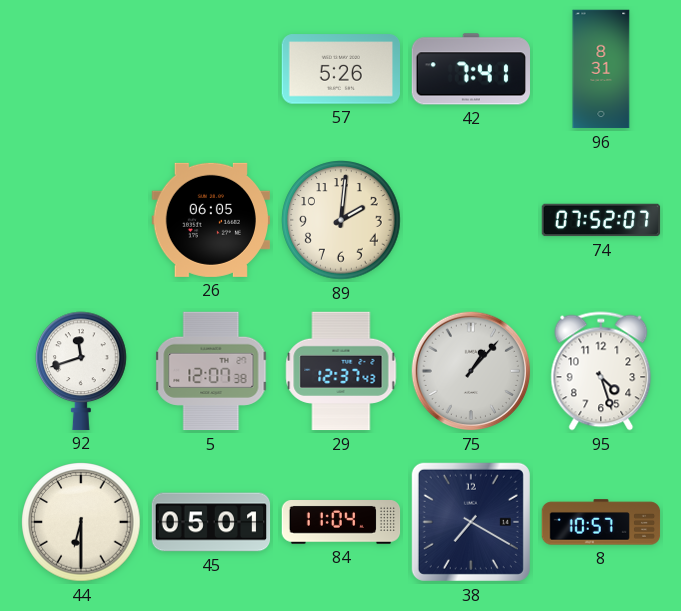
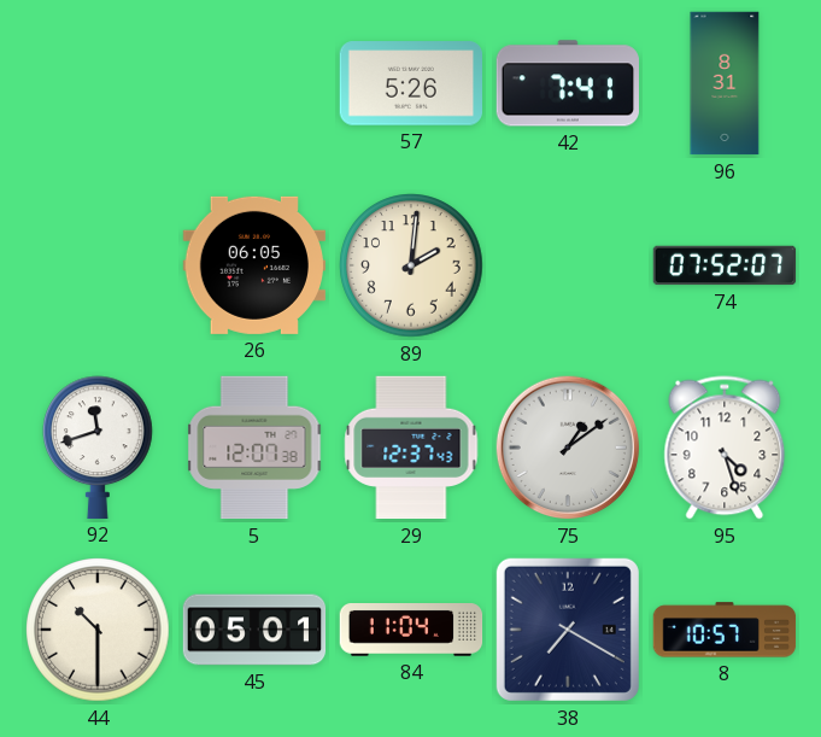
75: 1:07 -> 1:09 (568, 448)
44: 6:30 -> 10:30 (98, 630)
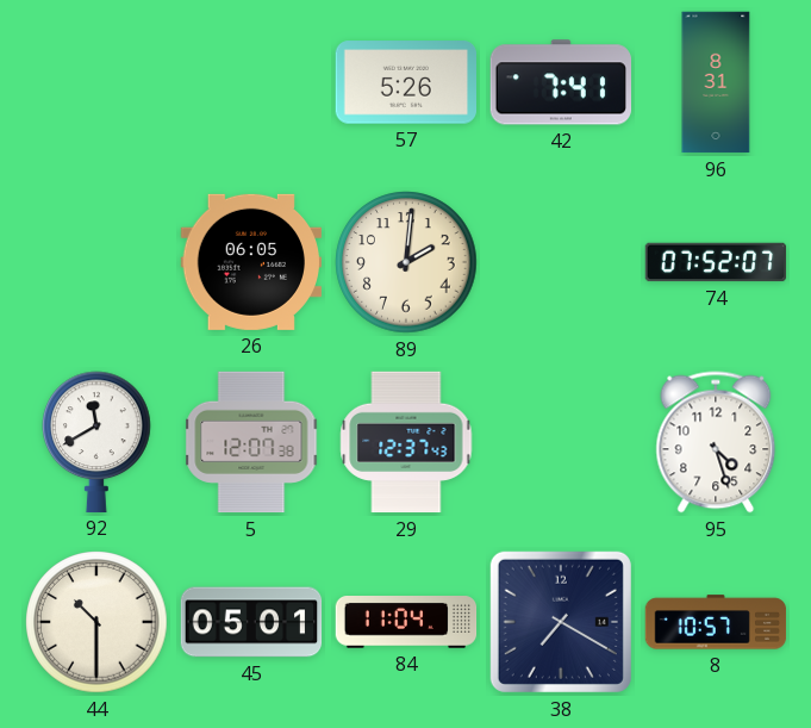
92: 11:42 -> 11:40 (98, 442)
75: 1:09 -> none (568, 448)
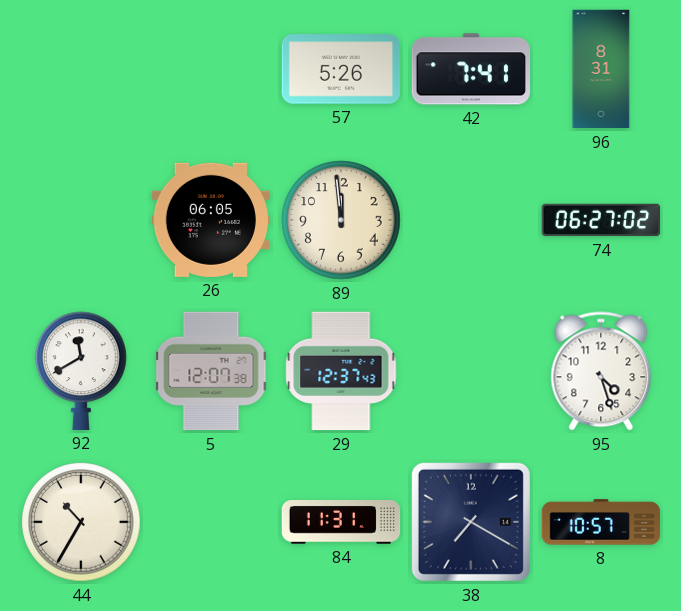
89: 2:01 -> 11:59 (341, 220)
74: 07:52 -> 06:27 (601, 220)
44: 10:30 -> 10:35 (81, 522)
45: 05:01 -> none (251, 622)
84: 11:04 -> 11:31 (341, 523)
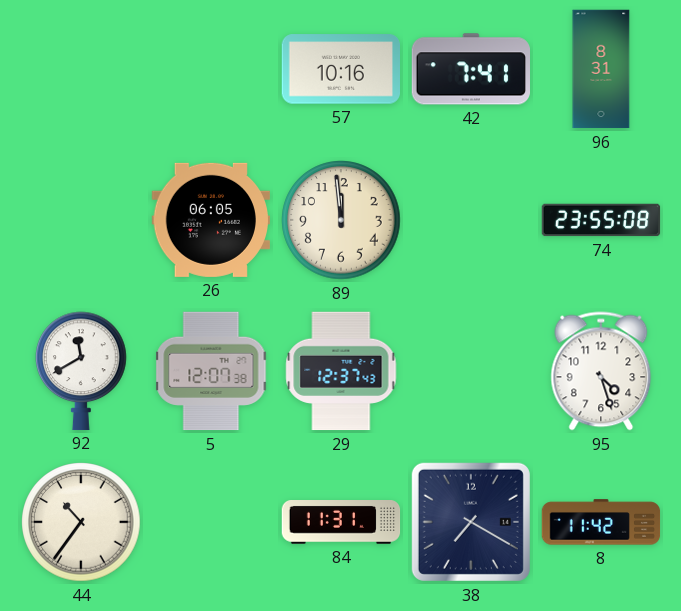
57: 5:26 -> 10:16 (340, 69)
74: 06:27 -> 23:55 (601, 220)
44: 10:35 -> 10:36 (81, 522)
8: 10:57 -> 11:42 (601, 522)
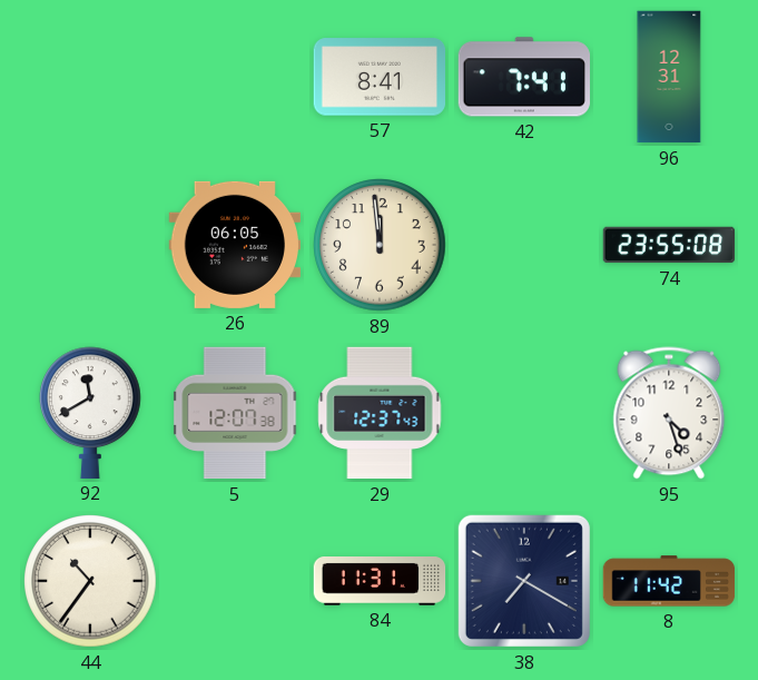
57: 10:16 -> 8:41 (378, 77)
96: 8:31 -> 12:31 (669, 77)
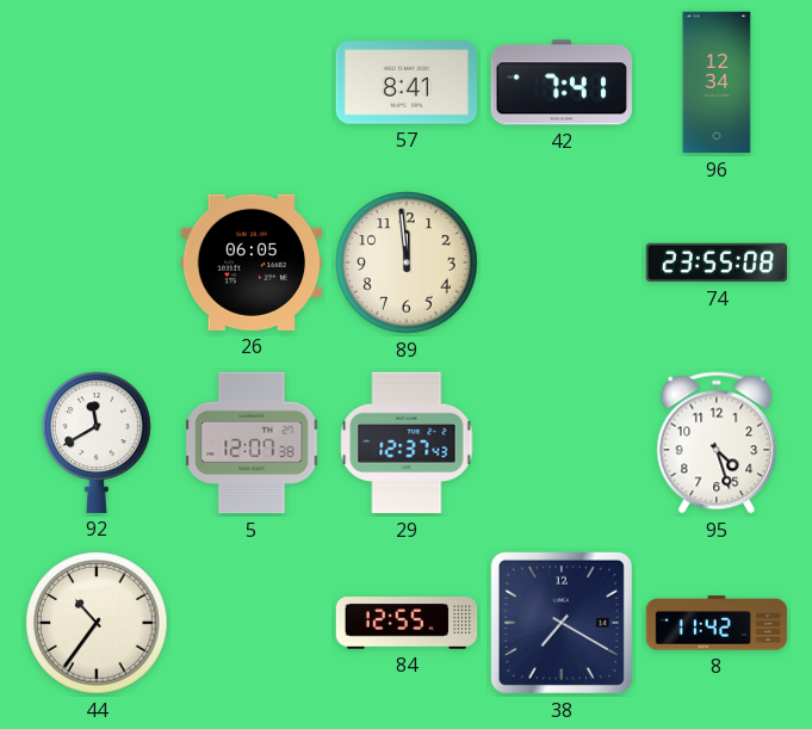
96: 12:31 -> 12:34 (717, 82)
84: 11:31 -> 12:55 (407, 624)
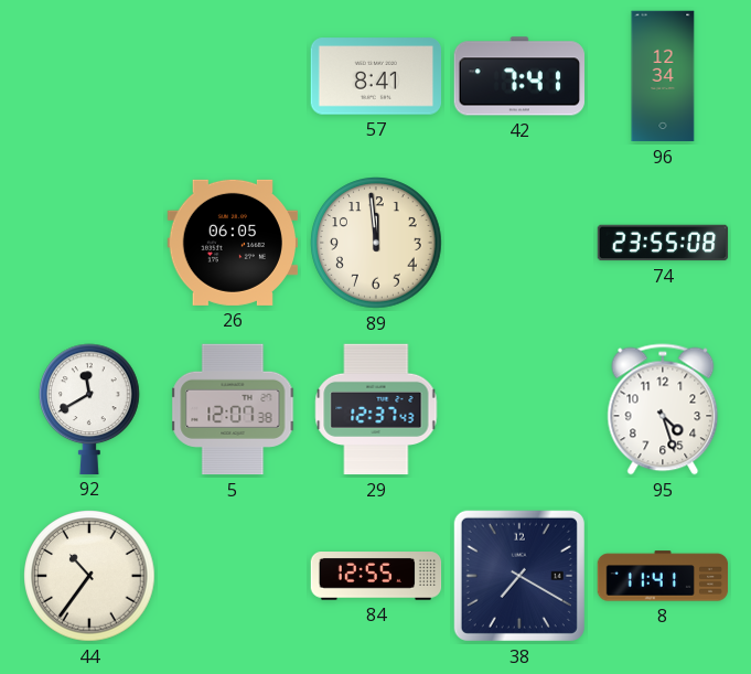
8: 11:42 -> 11:41 (663, 576)
